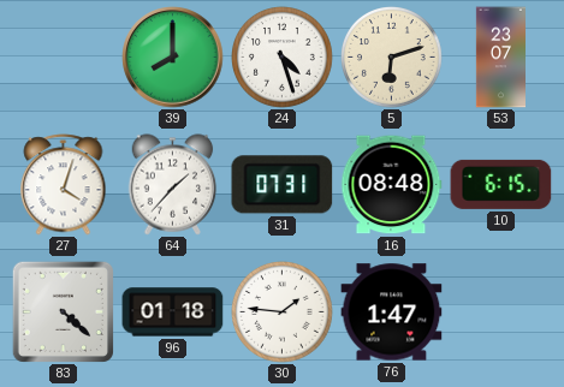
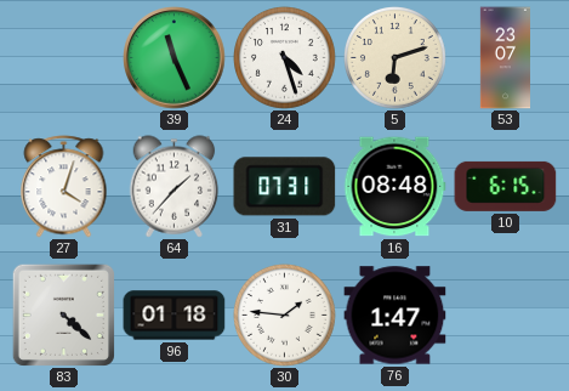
39: 8:00 -> 11:26 (175, 58)
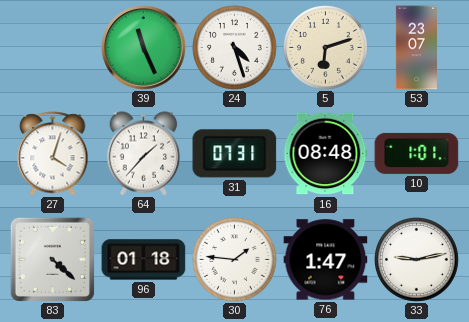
10: 6:15 -> 1:01 (417, 153)
33: none -> 9:13 (417, 260)
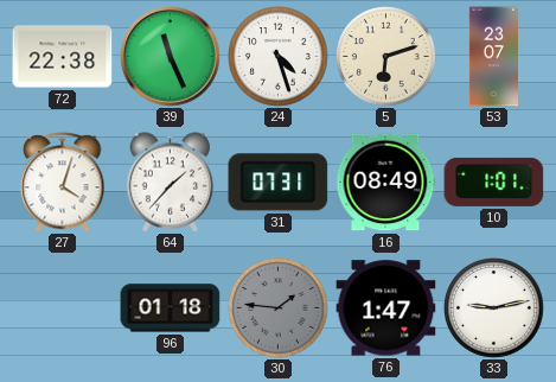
72: none -> 22:38 (63, 57)
16: 08:48 -> 08:49 (385, 183)
83: 4:22 -> none (52, 259)
30 dial: white -> grey (279, 308)
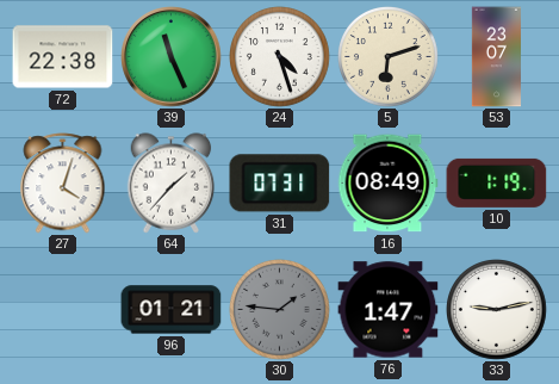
10: 1:01 -> 1:19 (497, 182)
96: 01:18 -> 01:21 (172, 310)
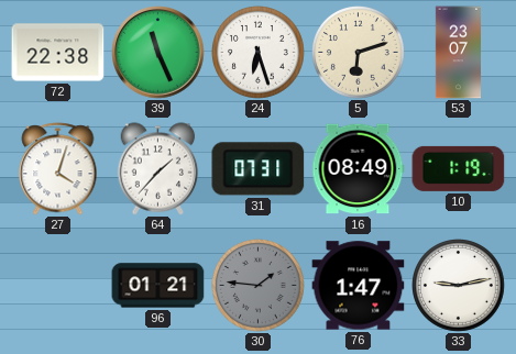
24: 4:27 -> 6:27 (259, 53)
